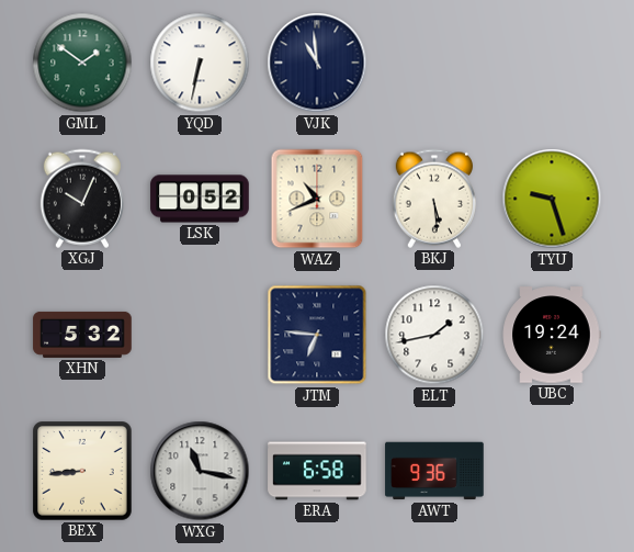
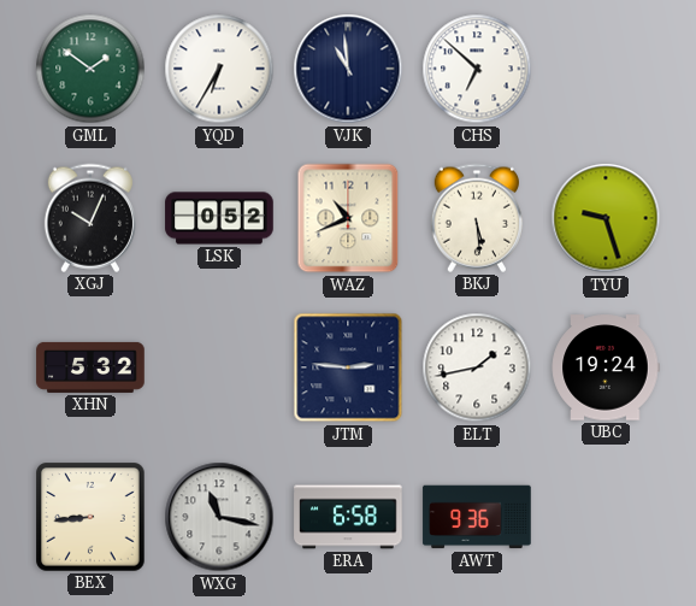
YQD: 6:32 -> 6:35 (219, 69)
CHS: none -> 6:52 (477, 69)
JTM: 6:46 -> 2:46 (348, 367)
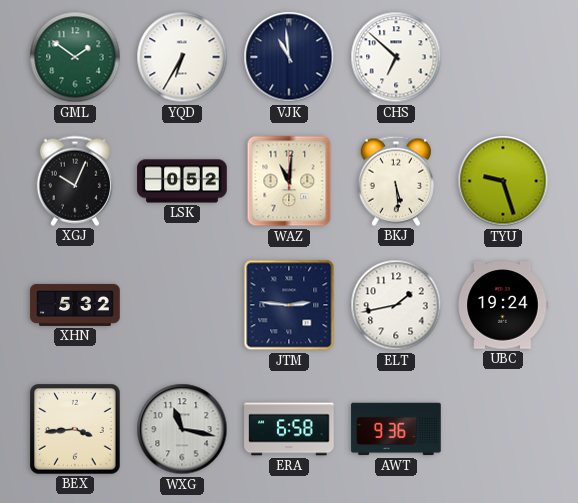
WAZ: 10:41 -> 11:01 (289, 181)
BEX: 8:44 -> 3:44 (75, 429)
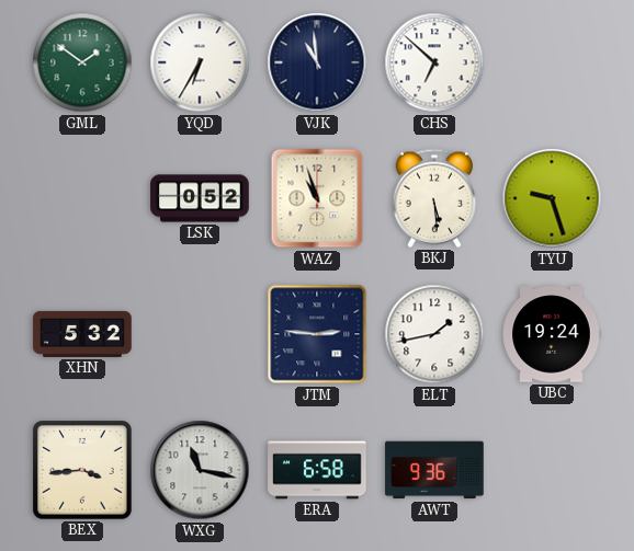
XGJ: 10:04 -> none (75, 181)
WAZ: 11:01 -> 10:57 (317, 198)
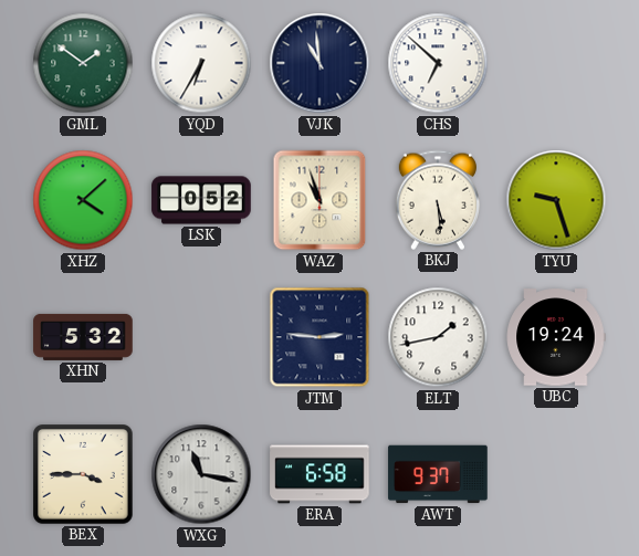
XHZ: none -> 4:08 (83, 200)
BEX: 3:44 -> 3:45 (83, 474)
AWT: 9:36 -> 9:37 (438, 474)
